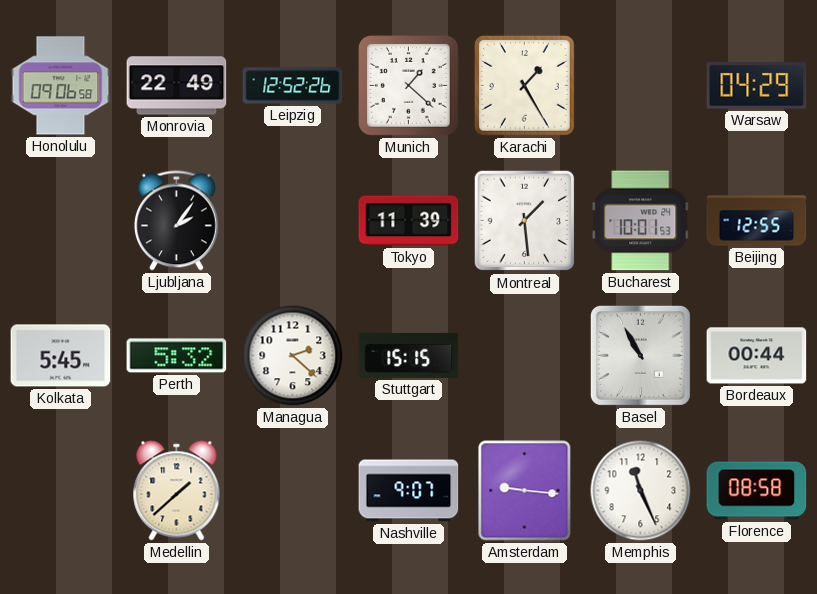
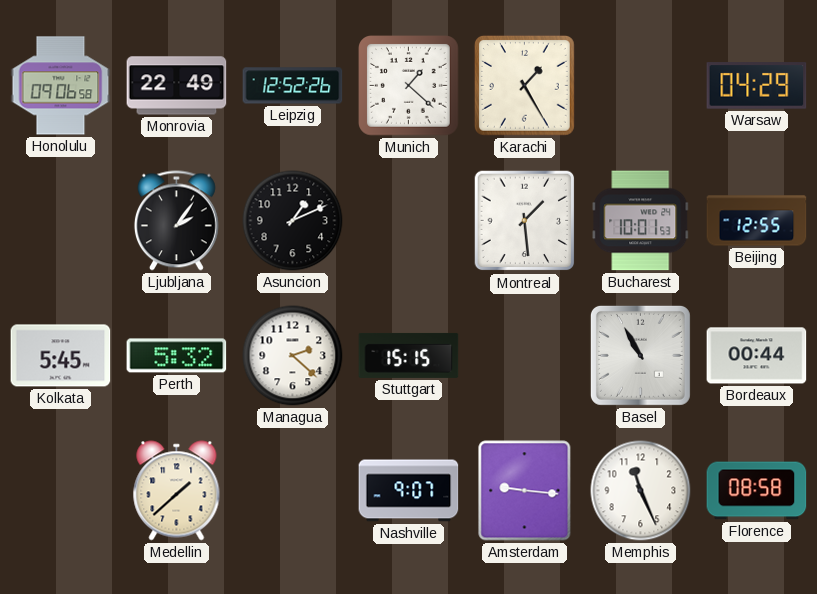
Asuncion: none -> 1:11 (293, 221)
Tokyo: 11:39 -> none (409, 221)
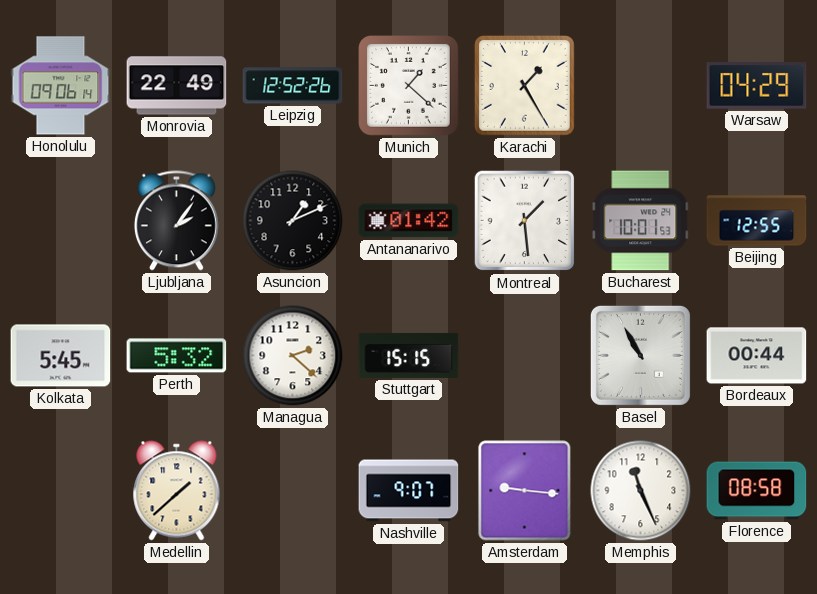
Honolulu: 09:06:58 -> 09:06:14 (61, 86)
Antananarivo: none -> 01:42 (409, 221)
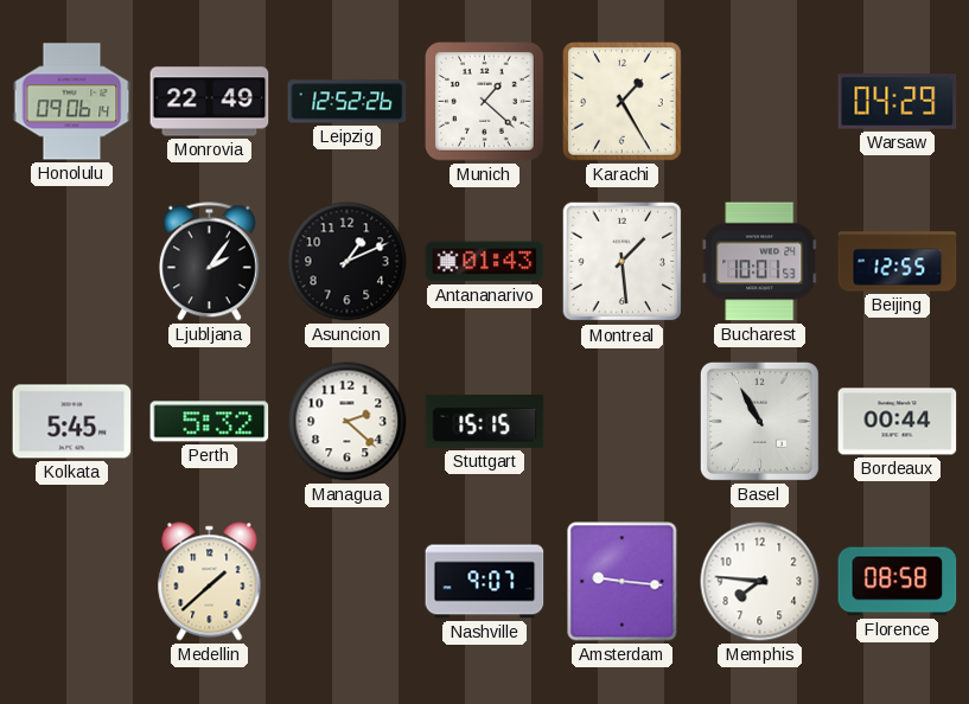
Antananarivo: 01:42 -> 01:43 (485, 262)
Memphis: 11:26 -> 7:46 (760, 582)
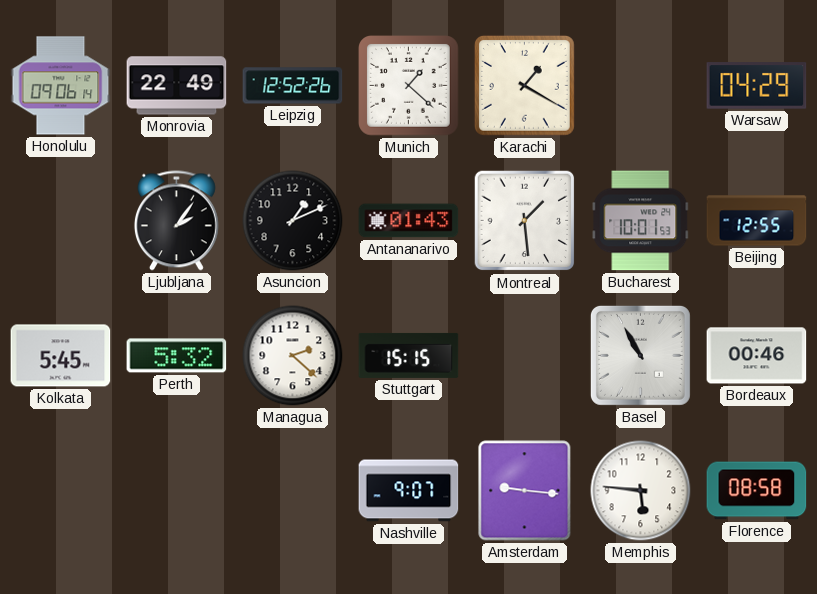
Karachi: 1:25 -> 1:20 (524, 85)
Bordeaux: 00:44 -> 00:46 (757, 356)
Medellin: 1:38 -> none (210, 582)
Memphis: 7:46 -> 5:46 (641, 491)
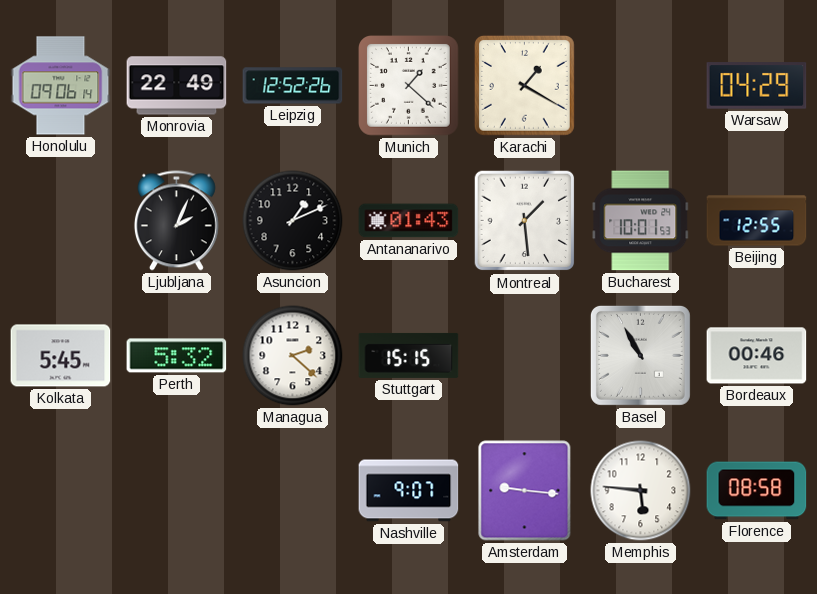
Ljubljana: 2:06 -> 2:04 (176, 221)
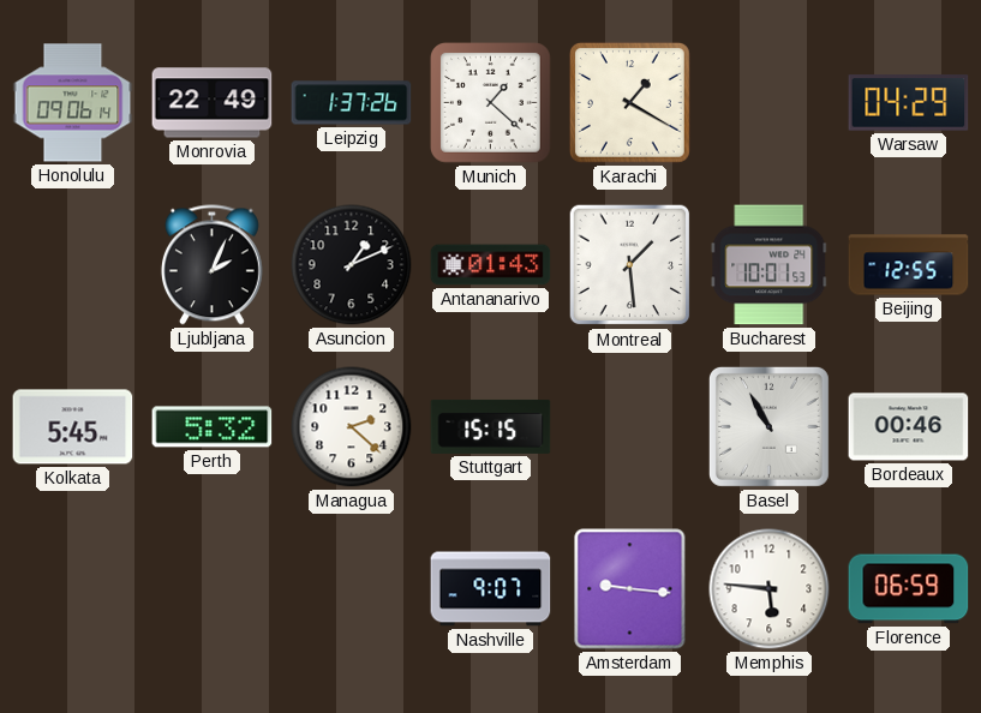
Leipzig: 12:52 -> 1:37 (352, 103)
Florence: 08:58 -> 06:59 (909, 589)
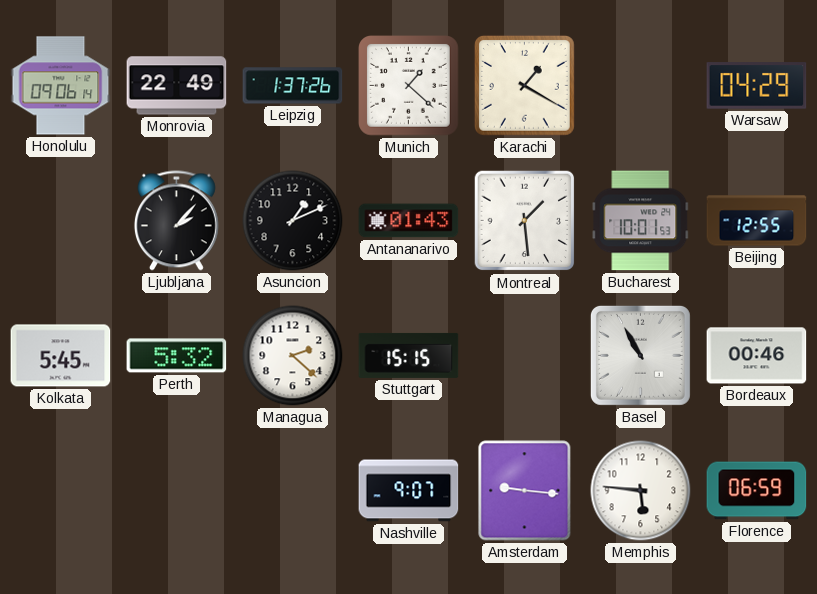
Ljubljana: 2:04 -> 2:07 (176, 221)
